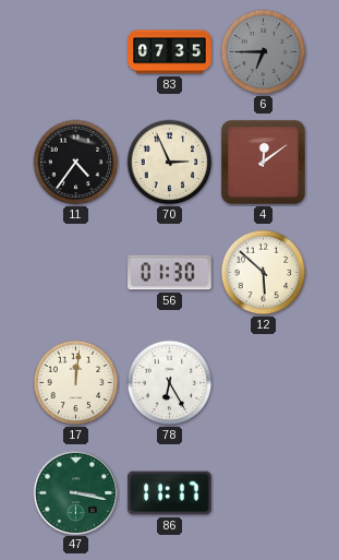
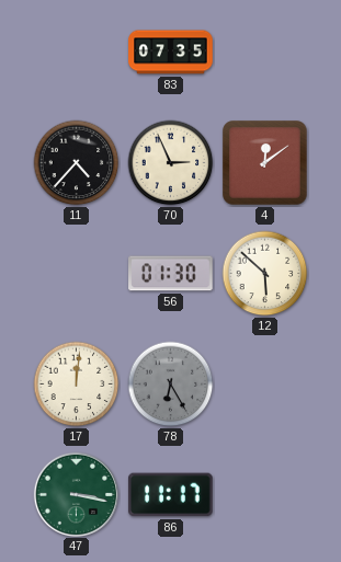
6: 6:45 -> none (264, 52)
11: 4:36 -> 4:37 (77, 163)
78 dial: white -> grey (171, 385)
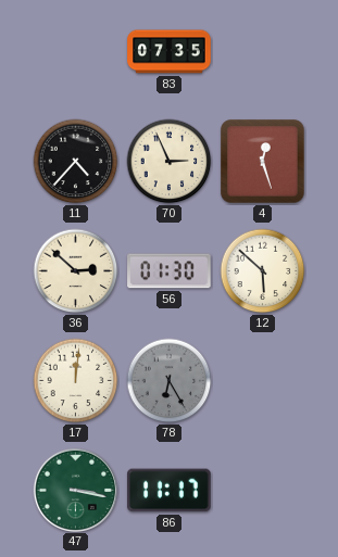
4: 12:09 -> 12:27 (263, 162)
36: none -> 2:52 (76, 271)
